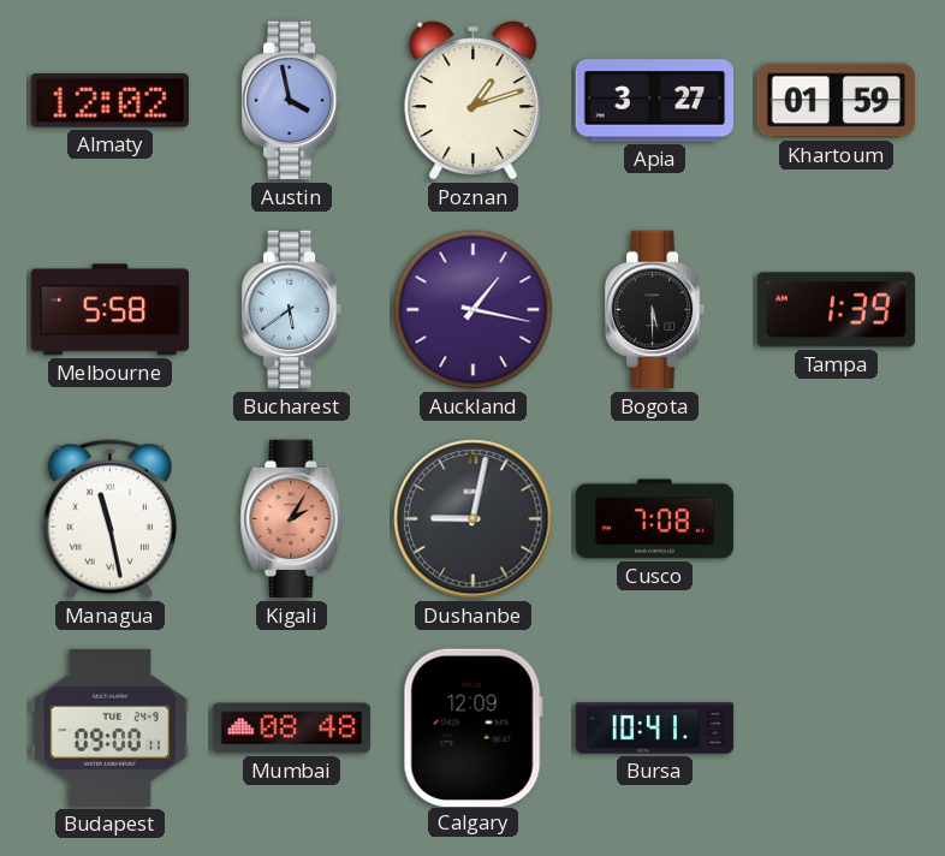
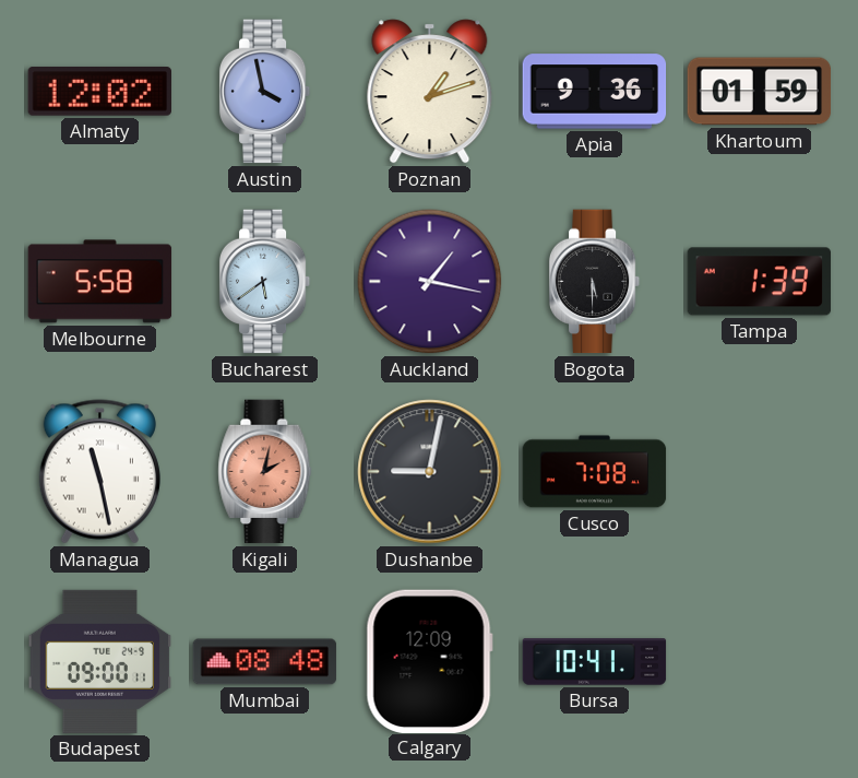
Apia: 3:27 -> 9:36 (595, 92)
Kigali: 2:05 -> 2:02 (265, 472)
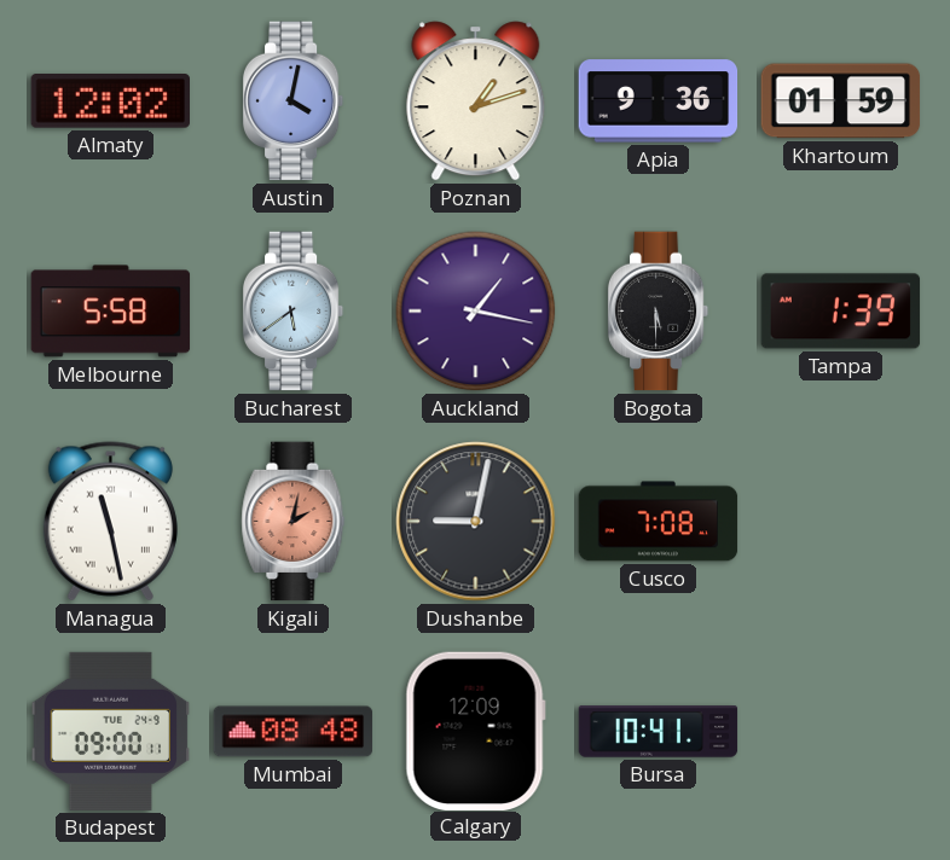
Austin: 3:58 -> 4:02 (294, 101)
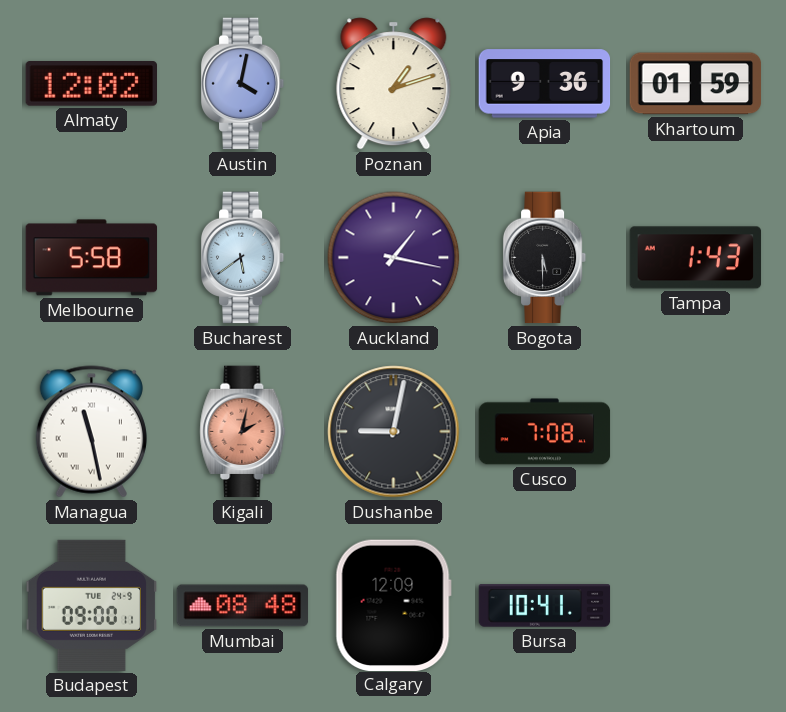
Tampa: 1:39 -> 1:43 (696, 258)
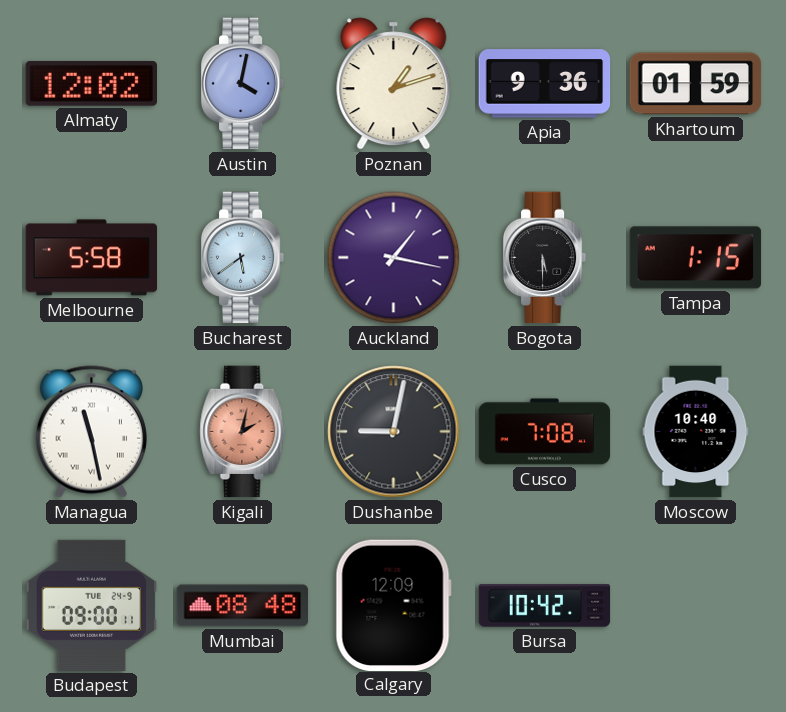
Tampa: 1:43 -> 1:15 (696, 258)
Moscow: none -> 10:40 (696, 432)
Bursa: 10:41 -> 10:42 (545, 606)
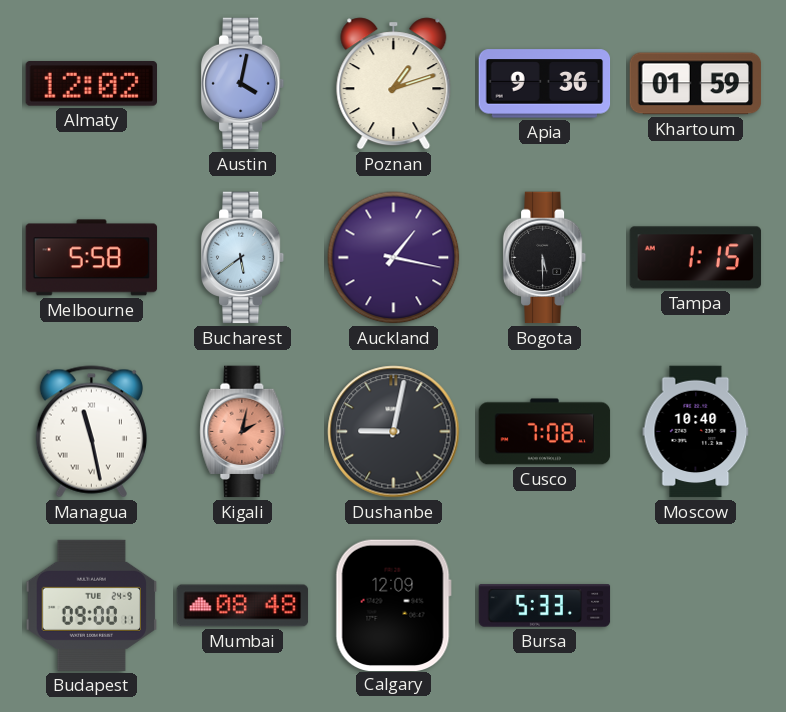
Bursa: 10:42 -> 5:33 (545, 606)
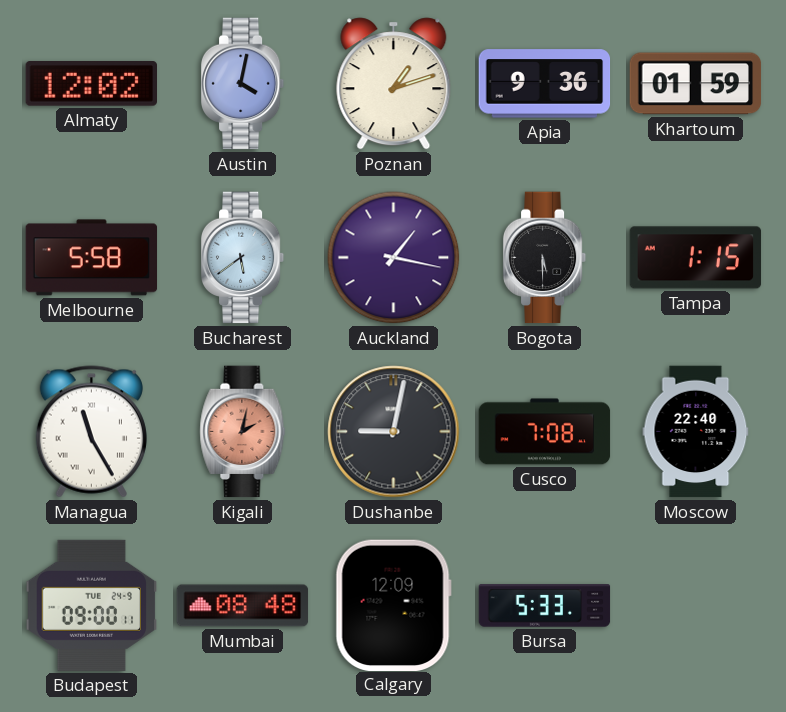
Managua: 11:28 -> 11:25 (91, 432)
Moscow: 10:40 -> 22:40 (696, 432)
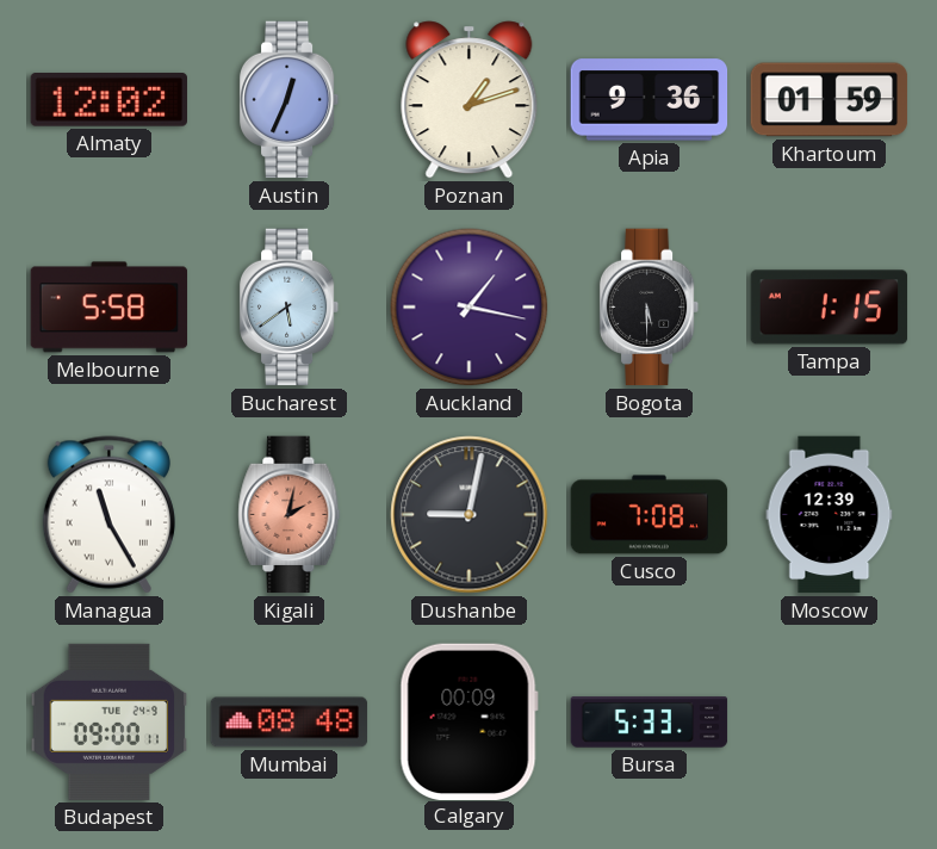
Austin: 4:02 -> 12:34 (290, 100)
Moscow: 22:40 -> 12:39 (830, 515)
Calgary: 12:09 -> 00:09 (468, 721)
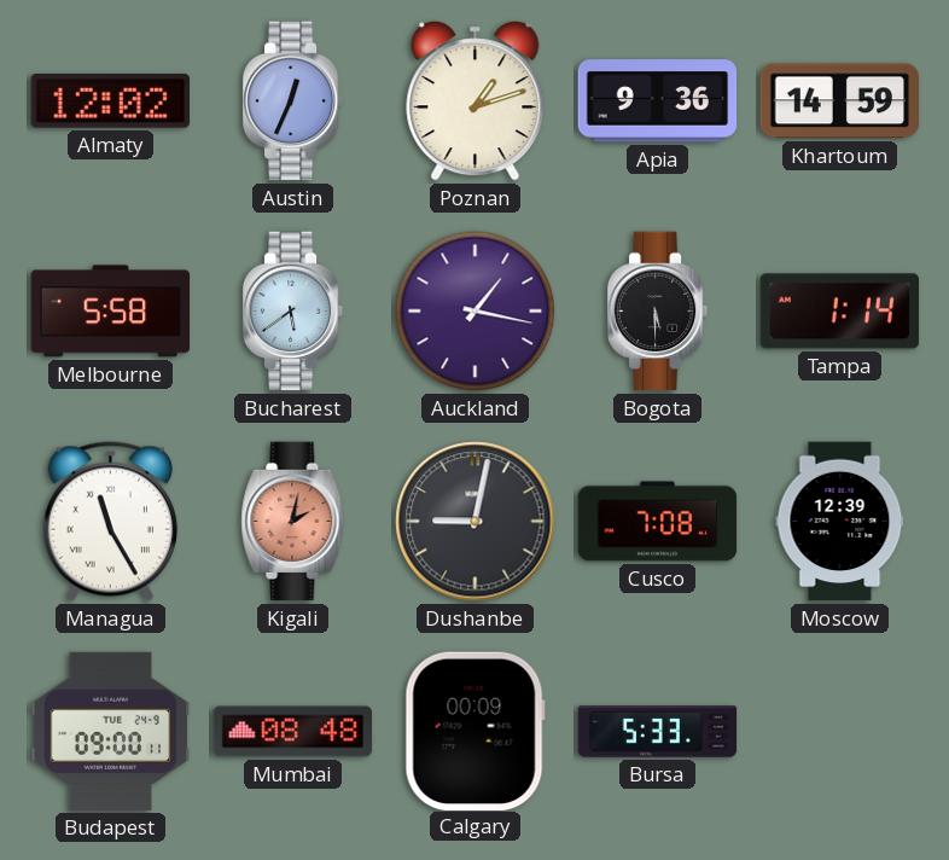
Khartoum: 01:59 -> 14:59 (840, 101)
Tampa: 1:15 -> 1:14 (840, 312)
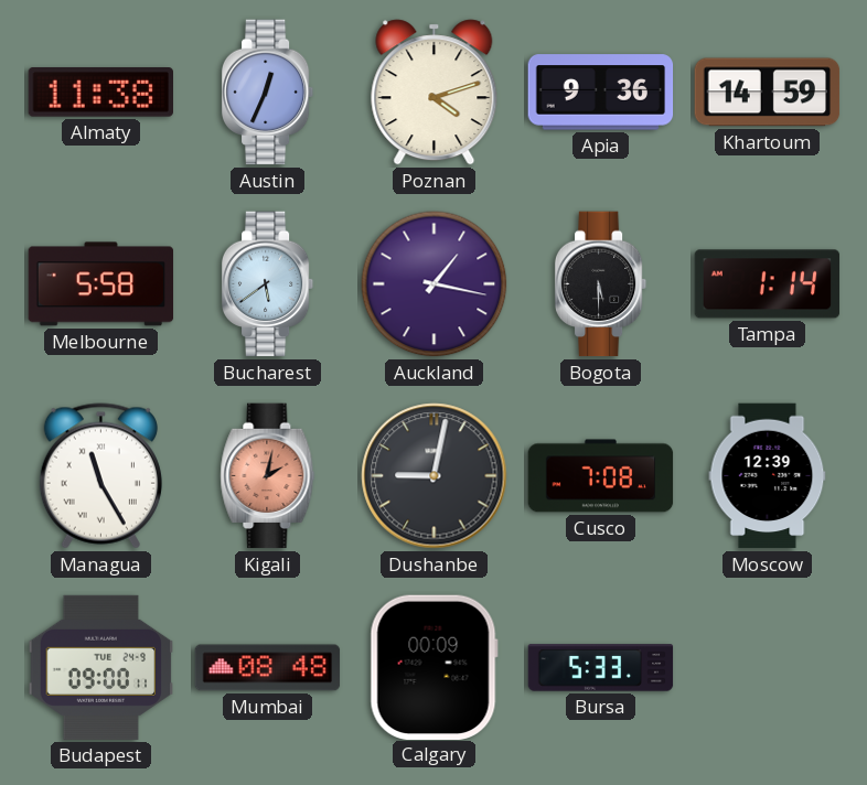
Almaty: 12:02 -> 11:38 (101, 93)
Poznan: 1:12 -> 4:12 (435, 93)
